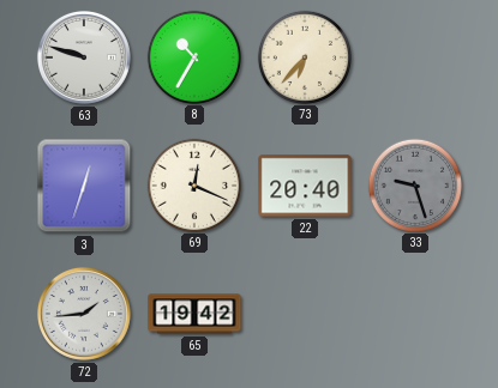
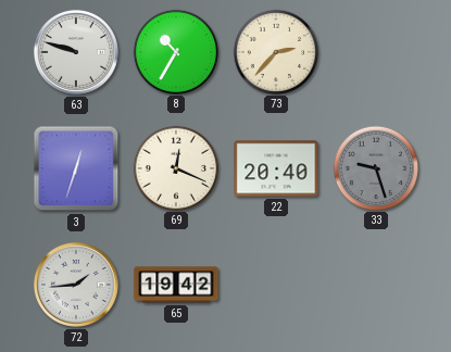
73: 6:37 -> 2:37 (275, 51)
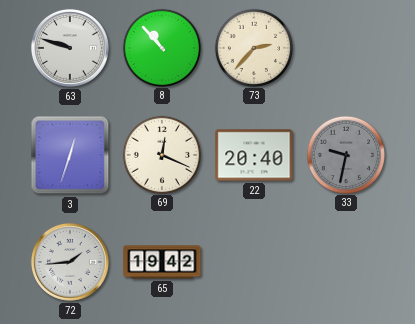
8: 10:35 -> 10:53 (161, 47)
33: 9:27 -> 9:32 (345, 154)
